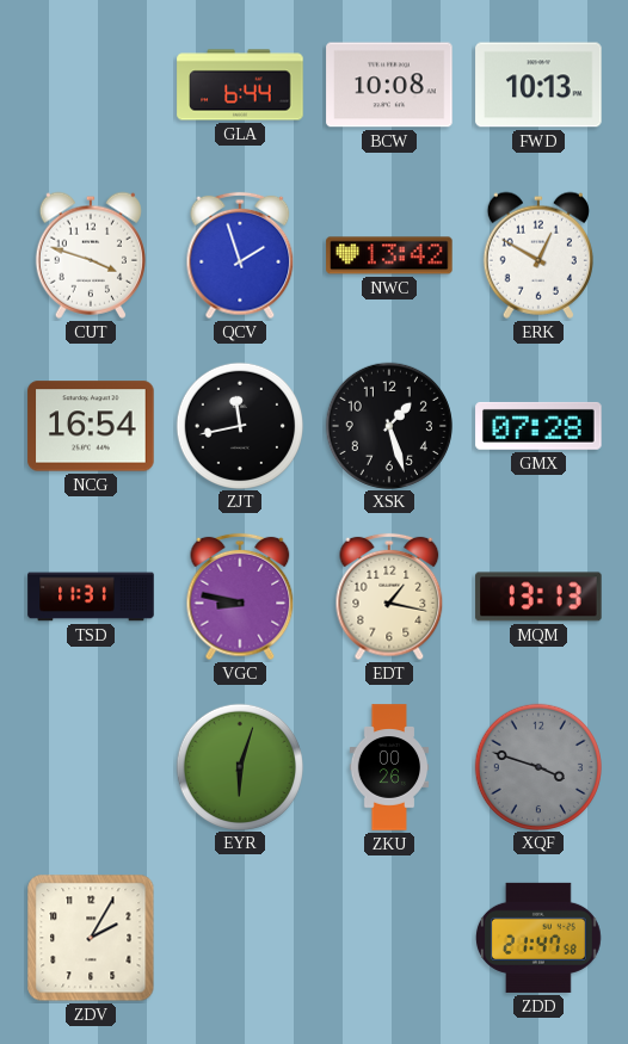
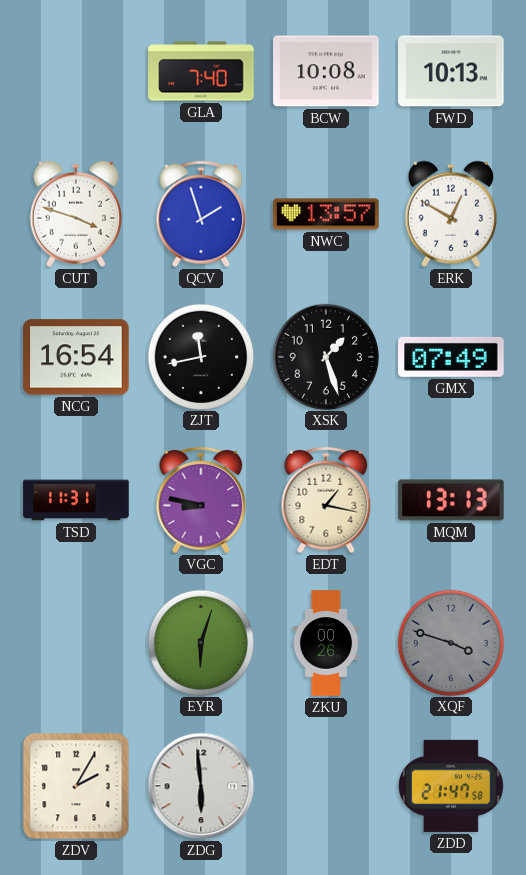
GLA: 6:44 -> 7:40 (201, 71)
NWC: 13:42 -> 13:57 (326, 214)
GMX: 07:28 -> 07:49 (451, 357)
ZDG: none -> 5:59 (201, 786)
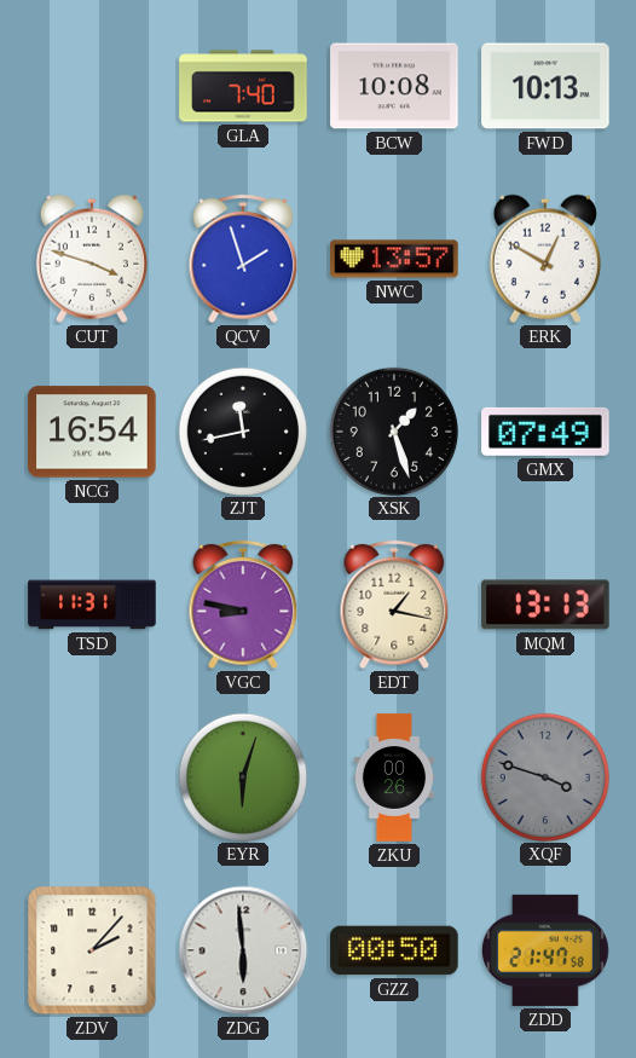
ZDV: 2:05 -> 2:07 (92, 950)
GZZ: none -> 00:50 (394, 950)
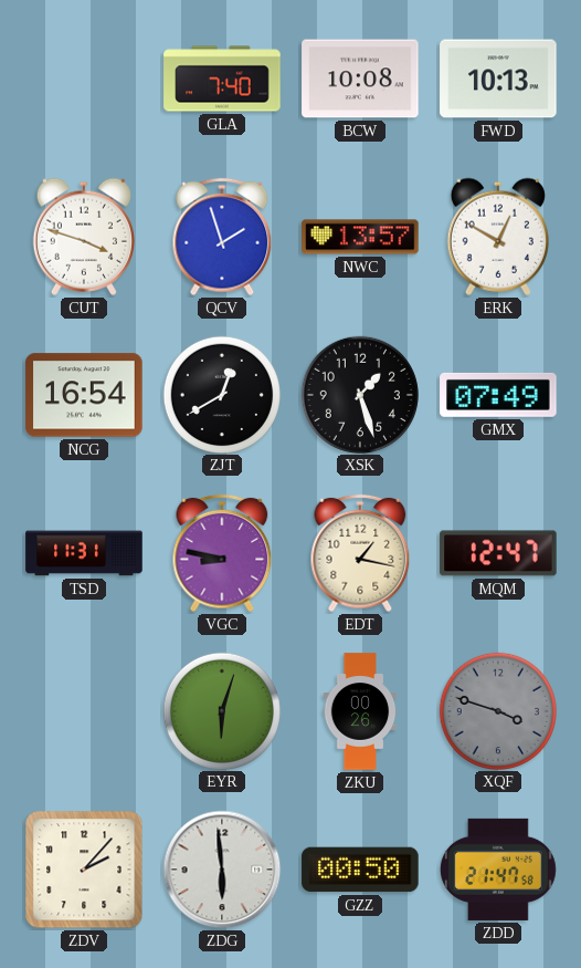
ZJT: 11:43 -> 12:40 (221, 394)
MQM: 13:13 -> 12:47 (498, 553)
